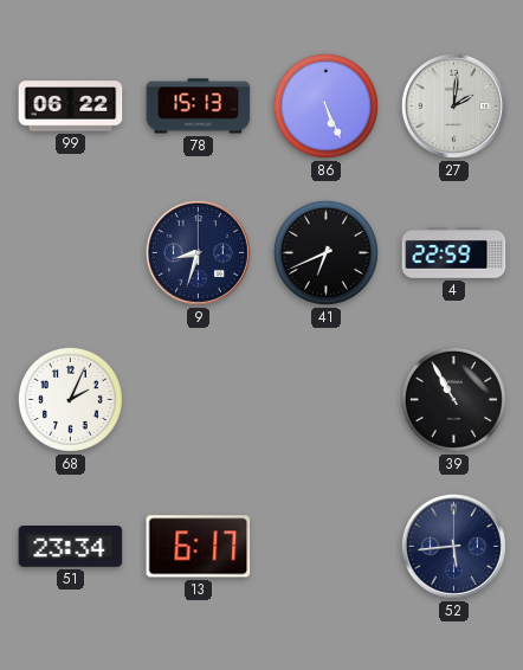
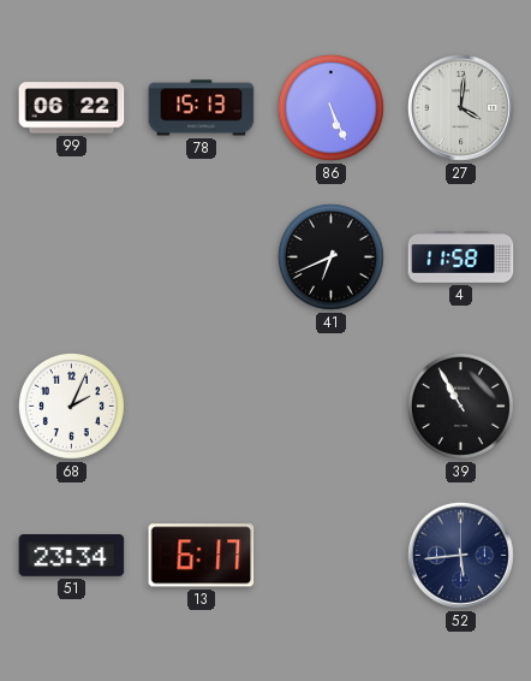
27: 2:01 -> 4:01 (460, 107)
9: 8:33 -> none (198, 252)
4: 22:59 -> 11:58 (461, 257)
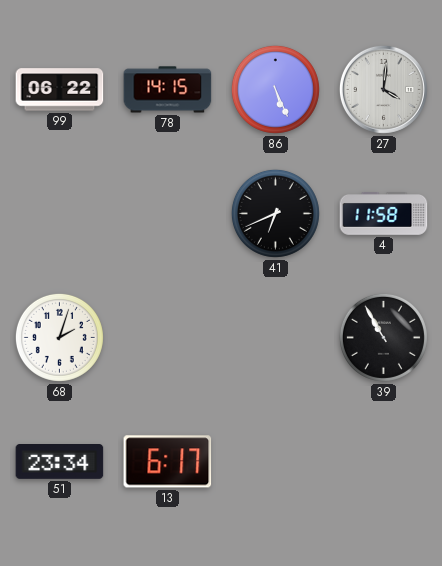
78: 15:13 -> 14:15 (168, 90)
68: 2:04 -> 2:03 (59, 337)
52: 5:44 -> none (460, 555)
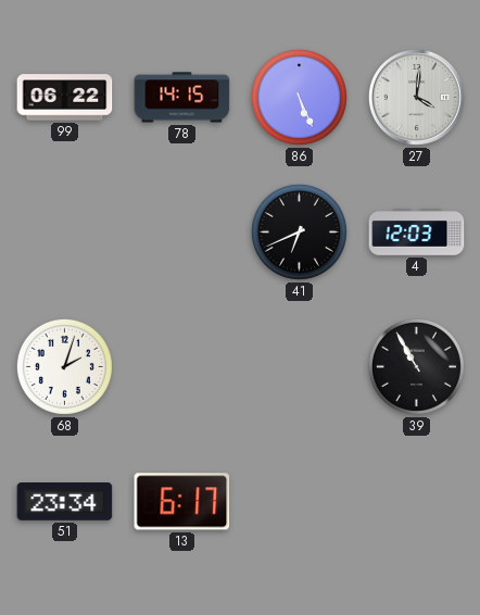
4: 11:58 -> 12:03 (417, 233)
